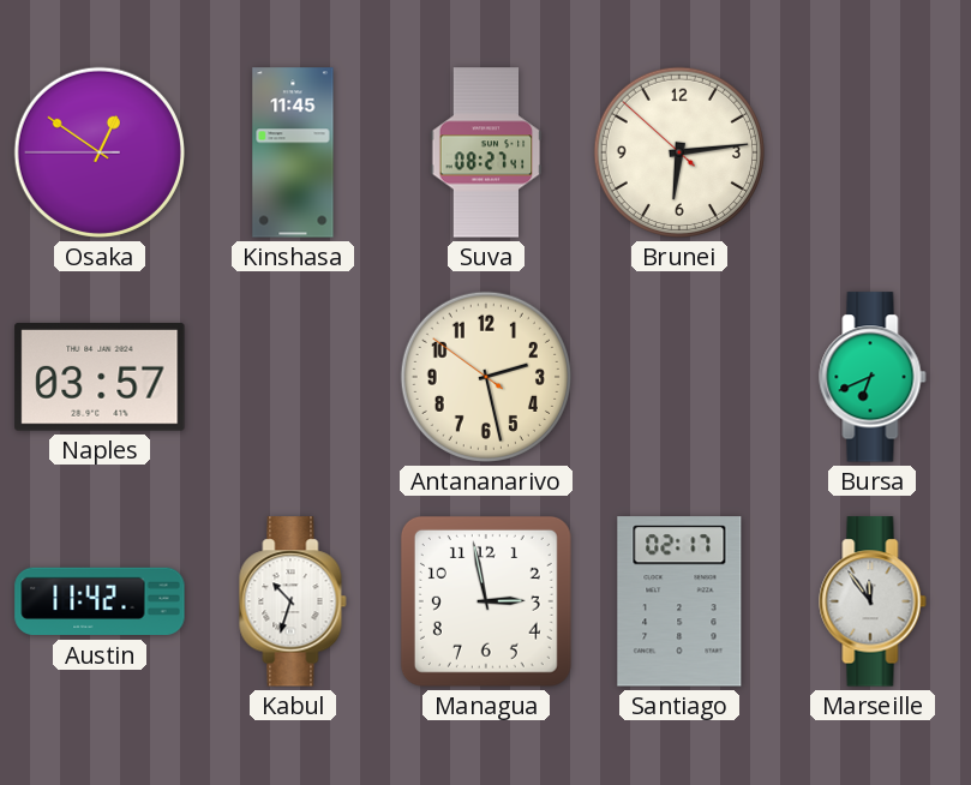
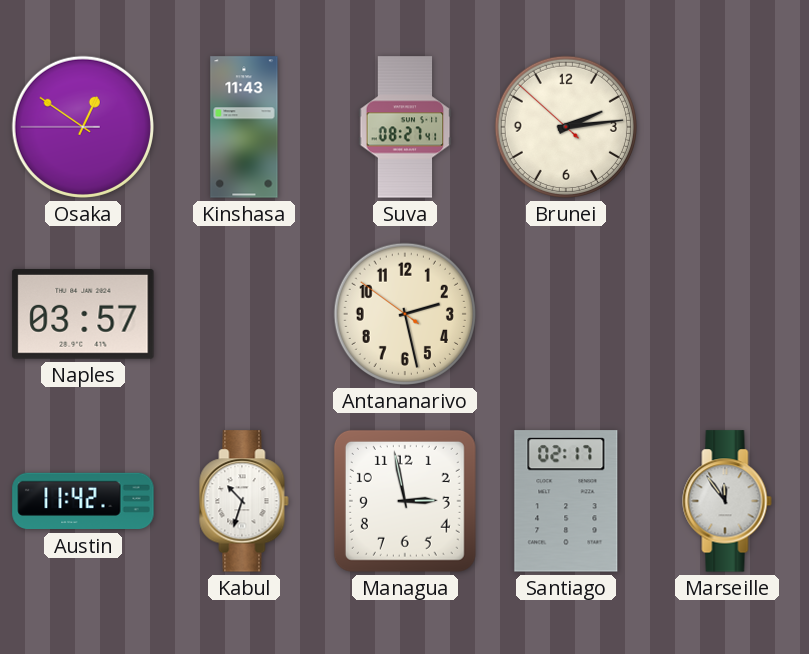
Kinshasa: 11:45 -> 11:43 (244, 127)
Brunei: 6:13 -> 2:13 (566, 127)
Bursa: 6:41 -> none (873, 377)
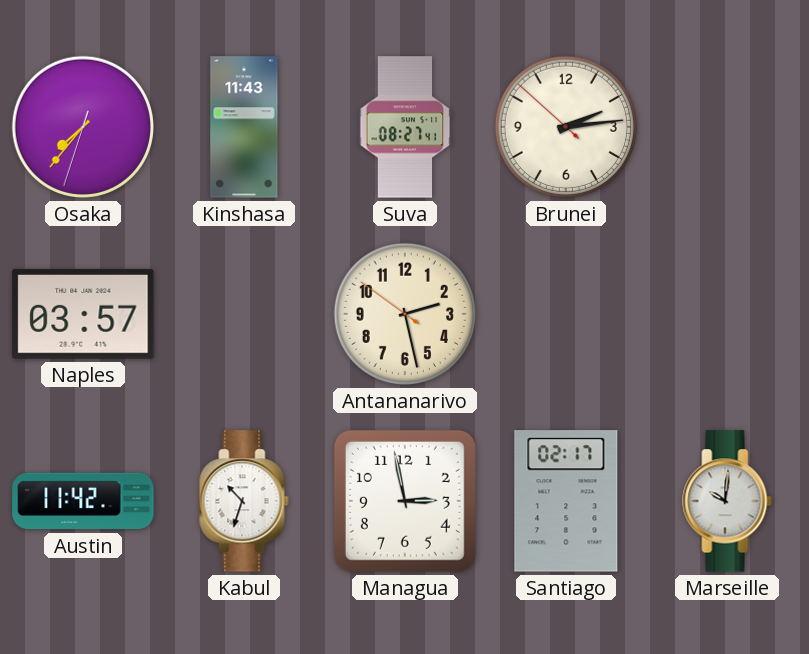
Osaka: 12:50 -> 7:36 (83, 127)
Marseille: 11:54 -> 10:01 (727, 501)
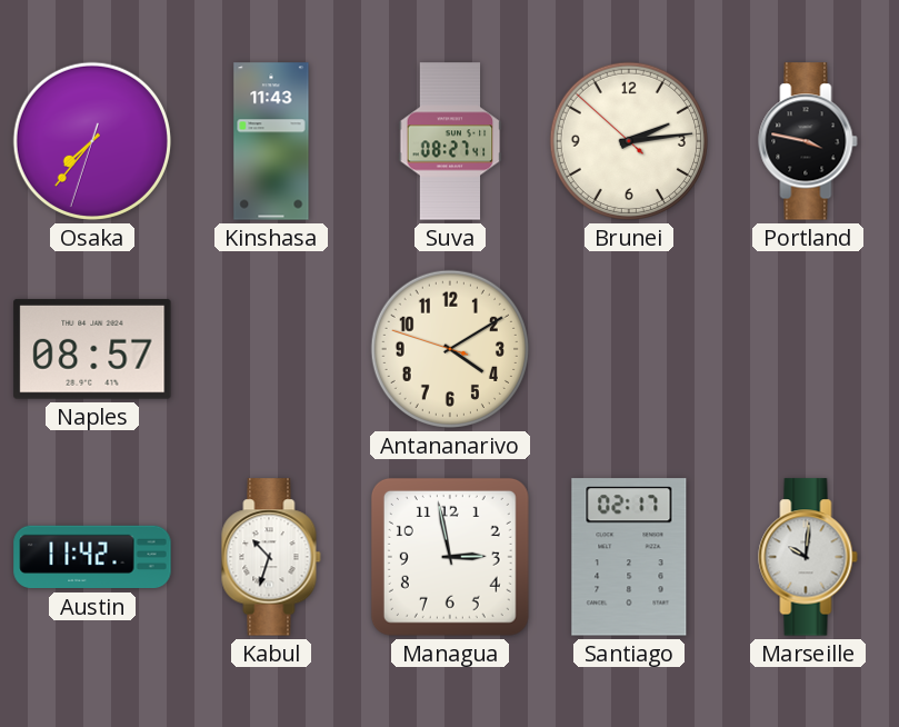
Portland: none -> 3:47 (808, 141)
Naples: 03:57 -> 08:57 (92, 349)
Antananarivo: 2:27 -> 4:09 (450, 349)
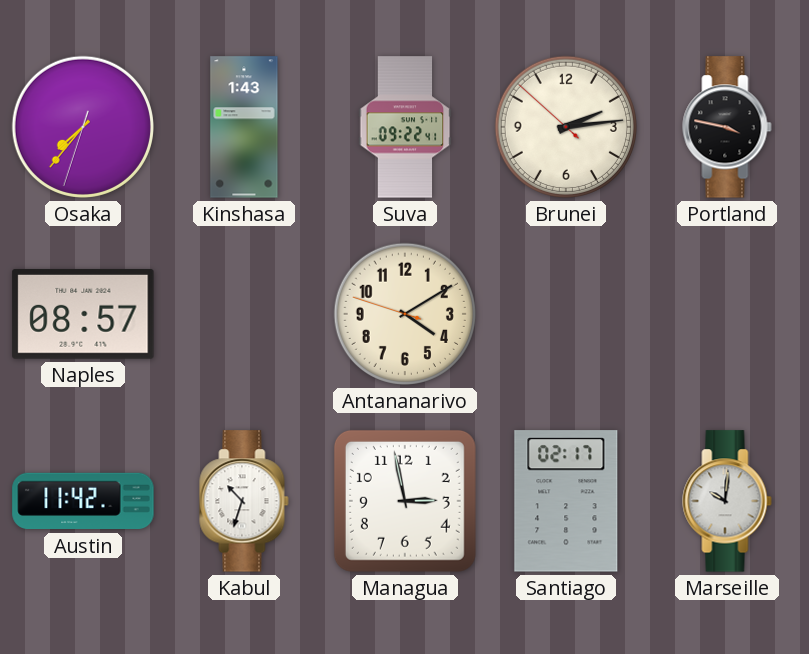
Kinshasa: 11:43 -> 1:43 (244, 127)
Suva: 08:27 -> 09:22 (405, 127)
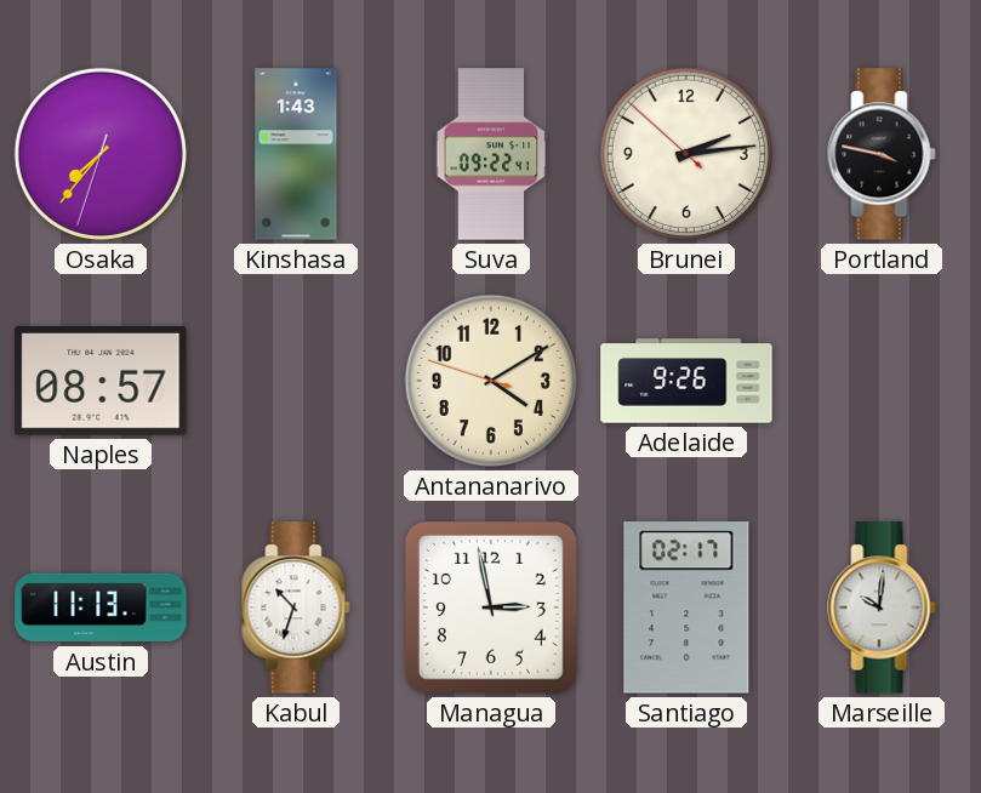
Adelaide: none -> 9:26 (686, 381)
Austin: 11:42 -> 11:13 (101, 607)
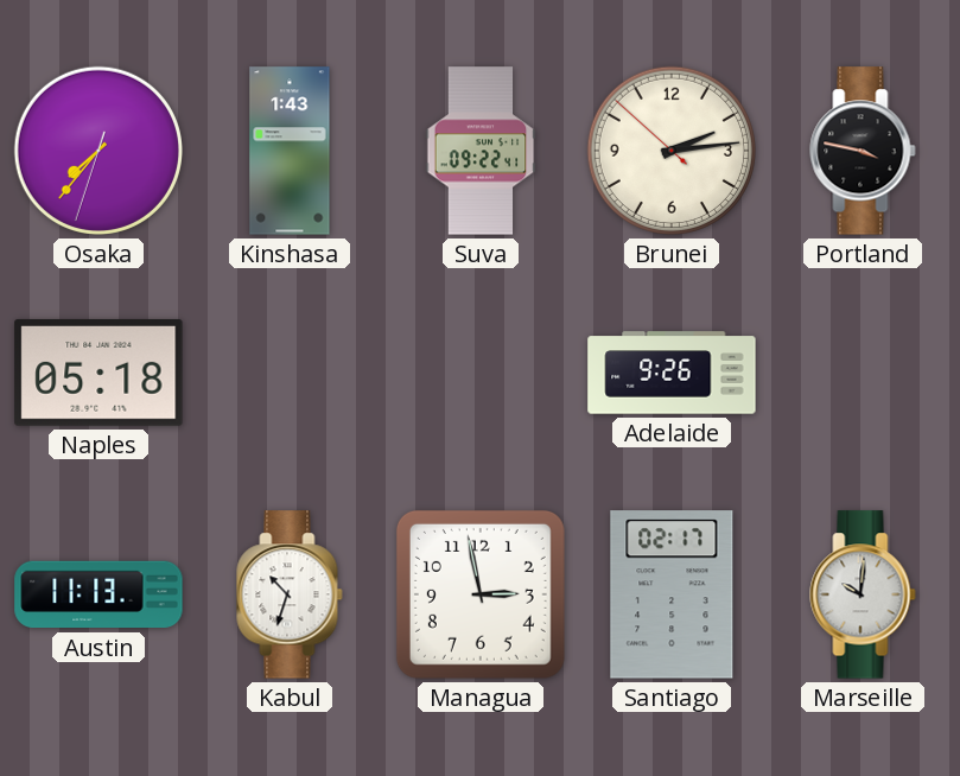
Naples: 08:57 -> 05:18 (98, 373)
Antananarivo: 4:09 -> none (491, 381)
